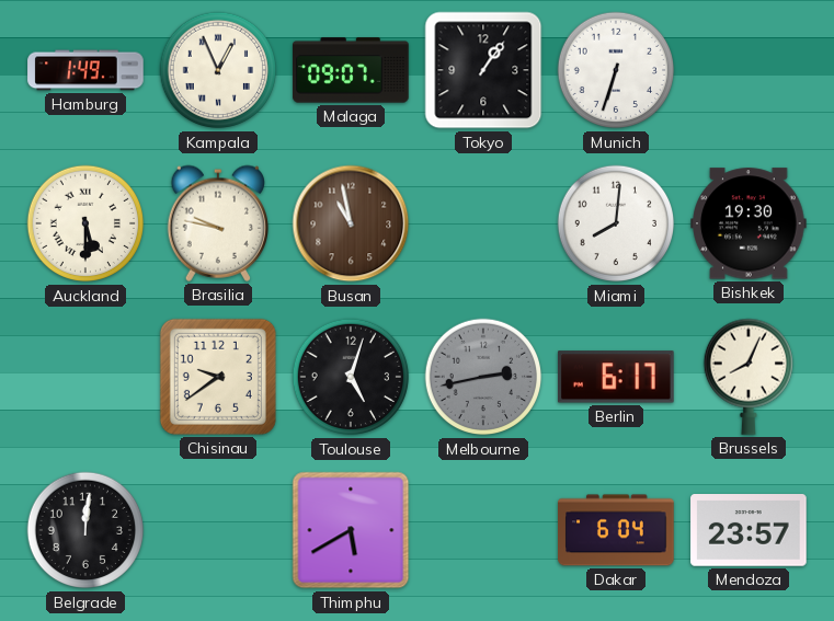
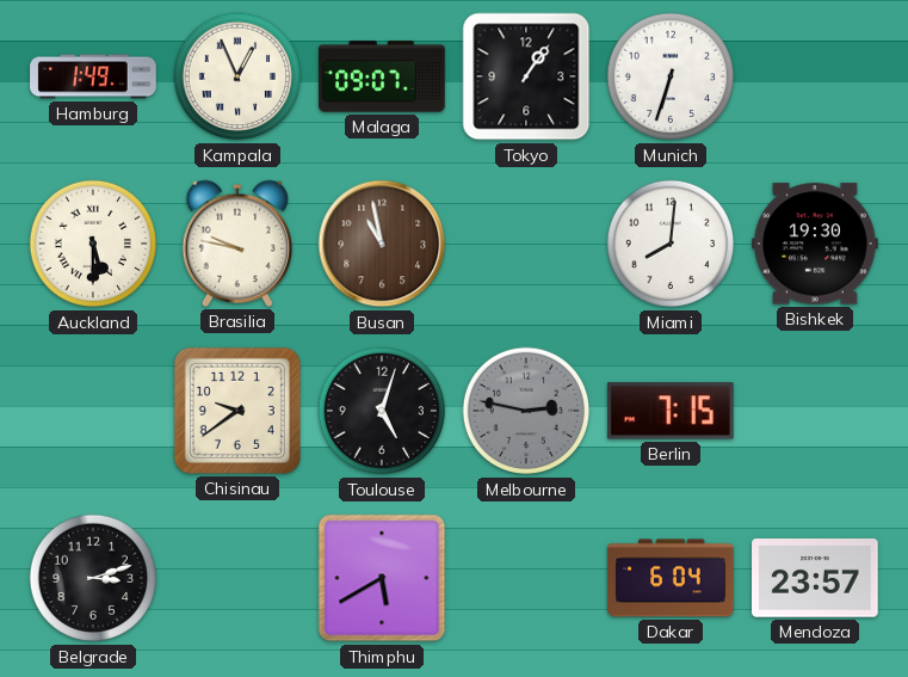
Melbourne: 2:43 -> 2:47 (526, 411)
Berlin: 6:17 -> 7:15 (671, 411)
Brussels: 8:04 -> none (747, 377)
Belgrade: 12:01 -> 3:12 (93, 578)
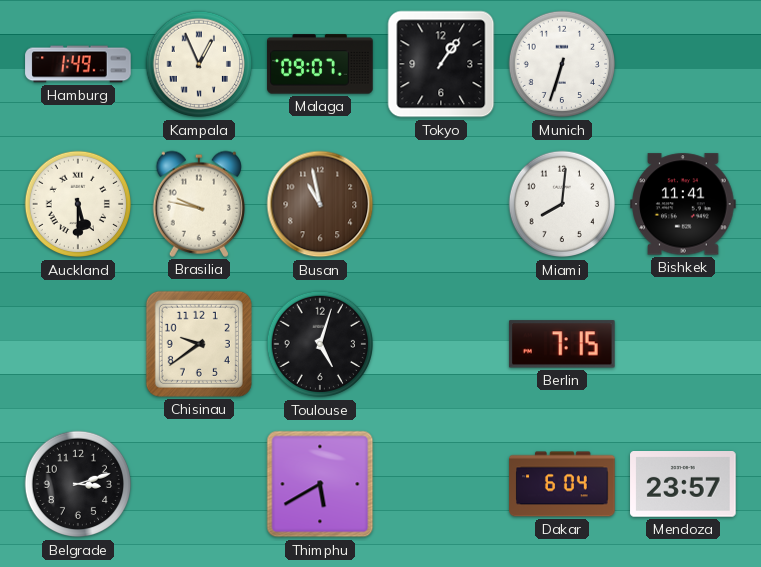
Bishkek: 19:30 -> 11:41 (683, 204)
Melbourne: 2:47 -> none (526, 411)
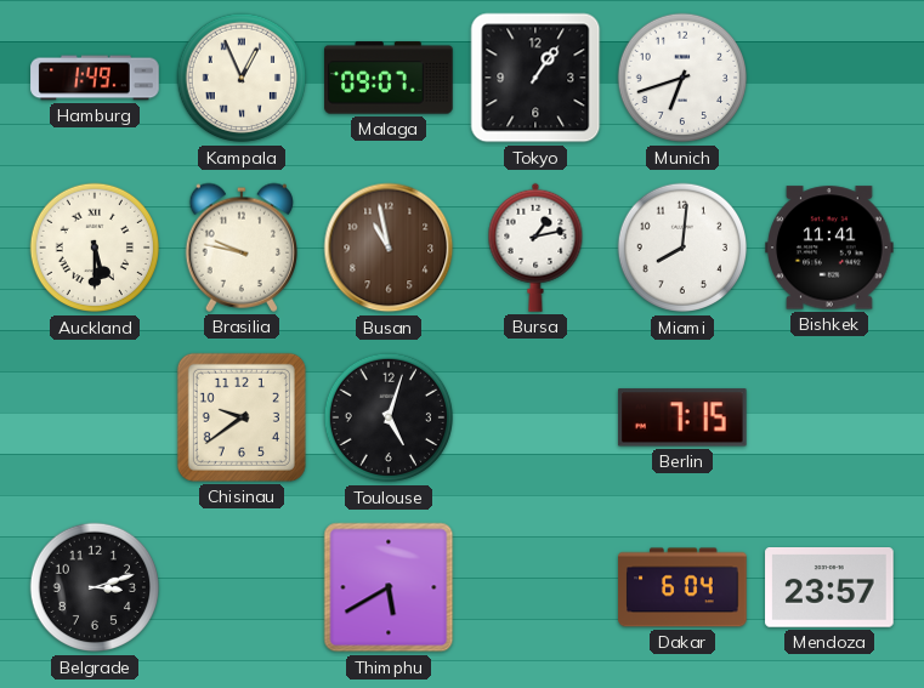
Munich: 6:33 -> 6:42 (682, 78)
Bursa: none -> 1:13 (535, 248)
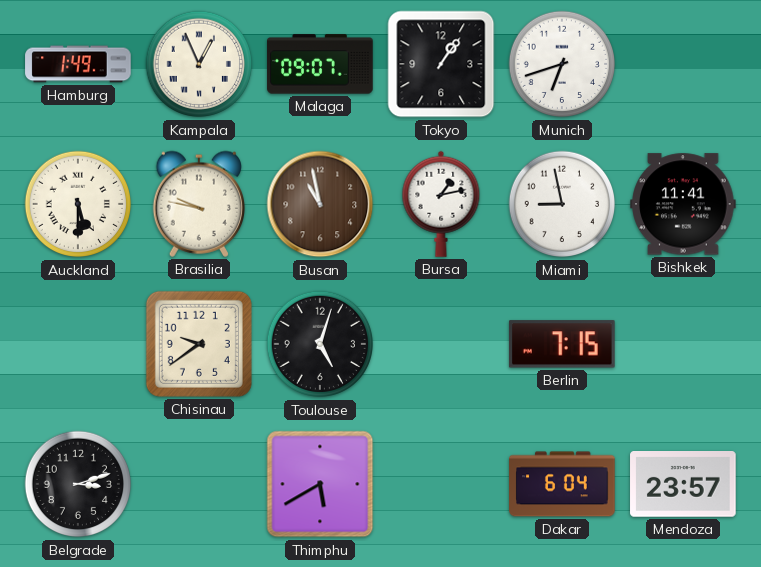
Miami: 8:01 -> 8:58 (562, 204)
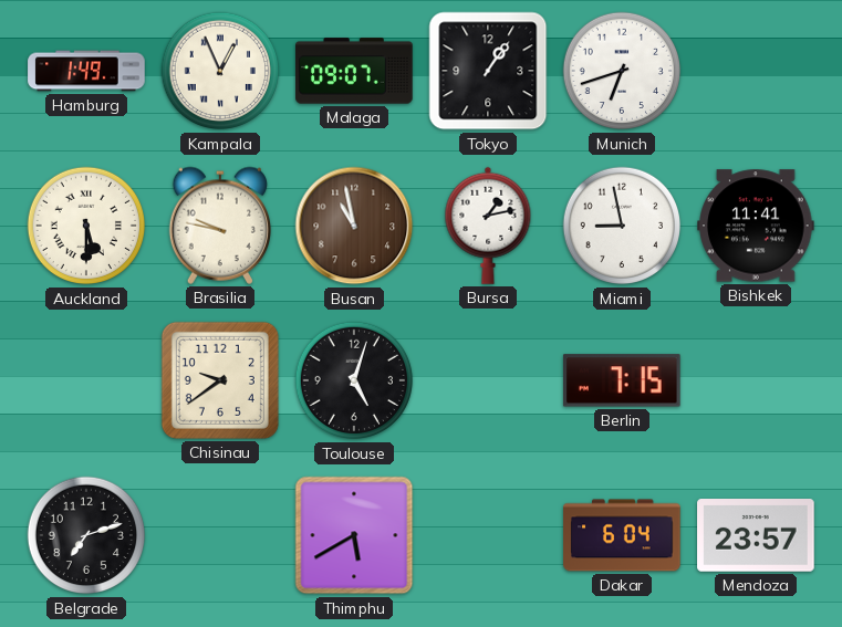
Belgrade: 3:12 -> 7:12 (86, 535)
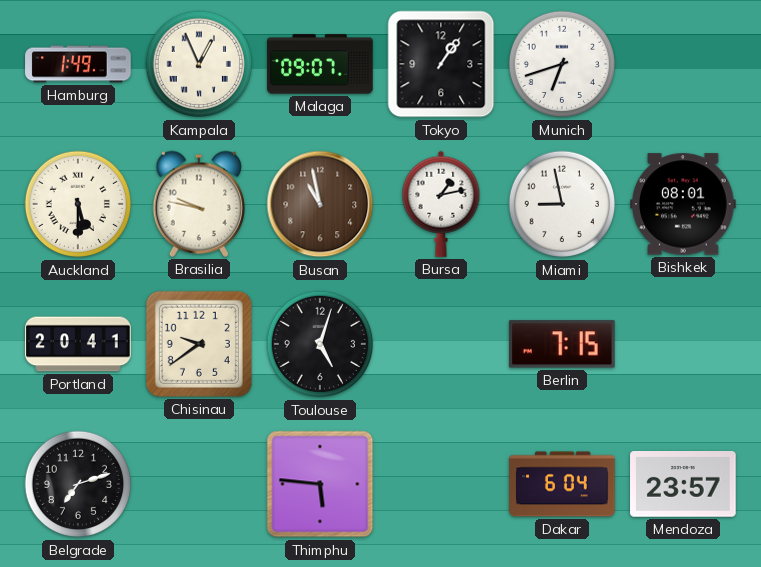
Bishkek: 11:41 -> 08:01 (683, 204)
Portland: none -> 20:41 (78, 344)
Thimphu: 5:40 -> 5:46 (320, 484)
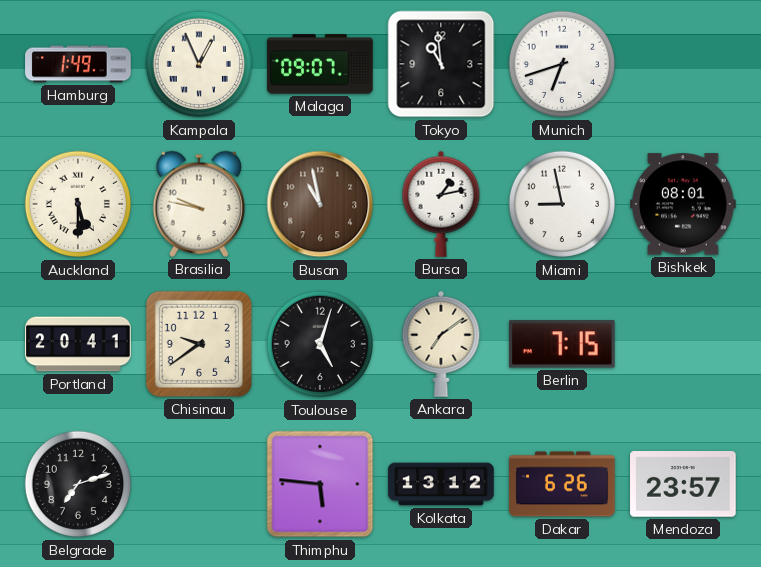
Tokyo: 1:06 -> 10:59 (441, 64)
Ankara: none -> 7:09 (441, 344)
Kolkata: none -> 13:12 (441, 484)
Dakar: 6:04 -> 6:26 (562, 484)
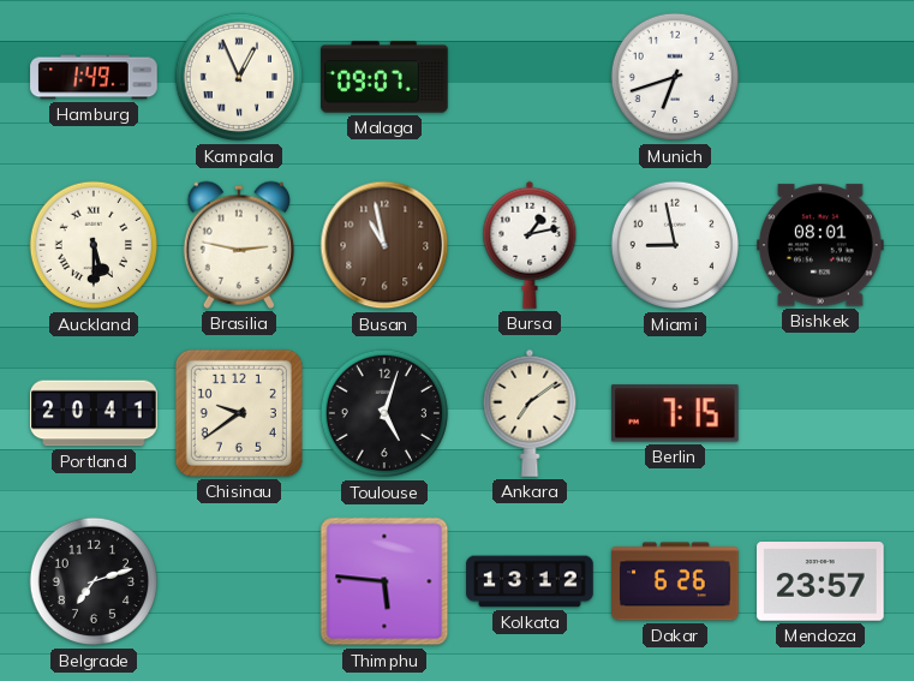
Tokyo: 10:59 -> none (441, 64)
Brasilia: 9:47 -> 2:47 (238, 245)
